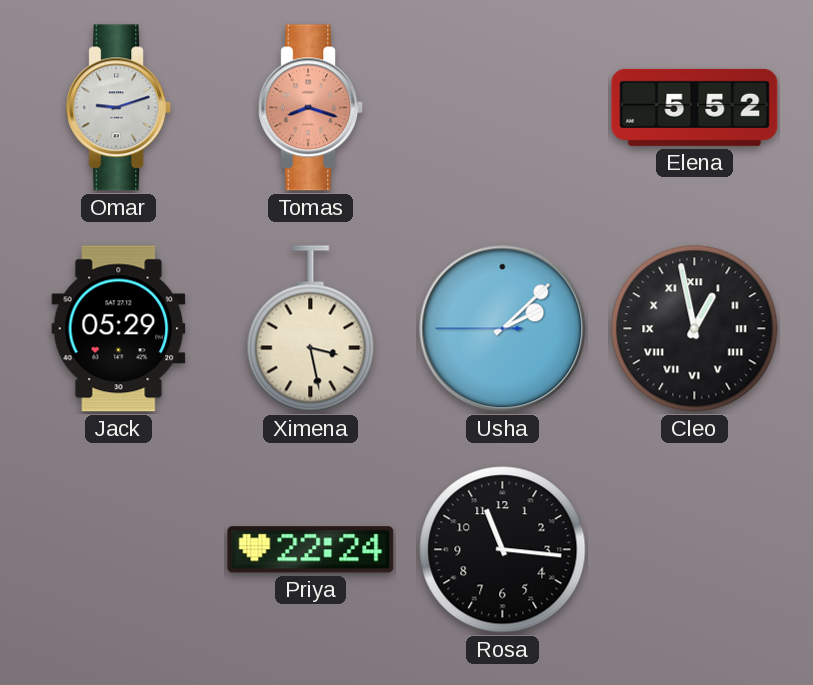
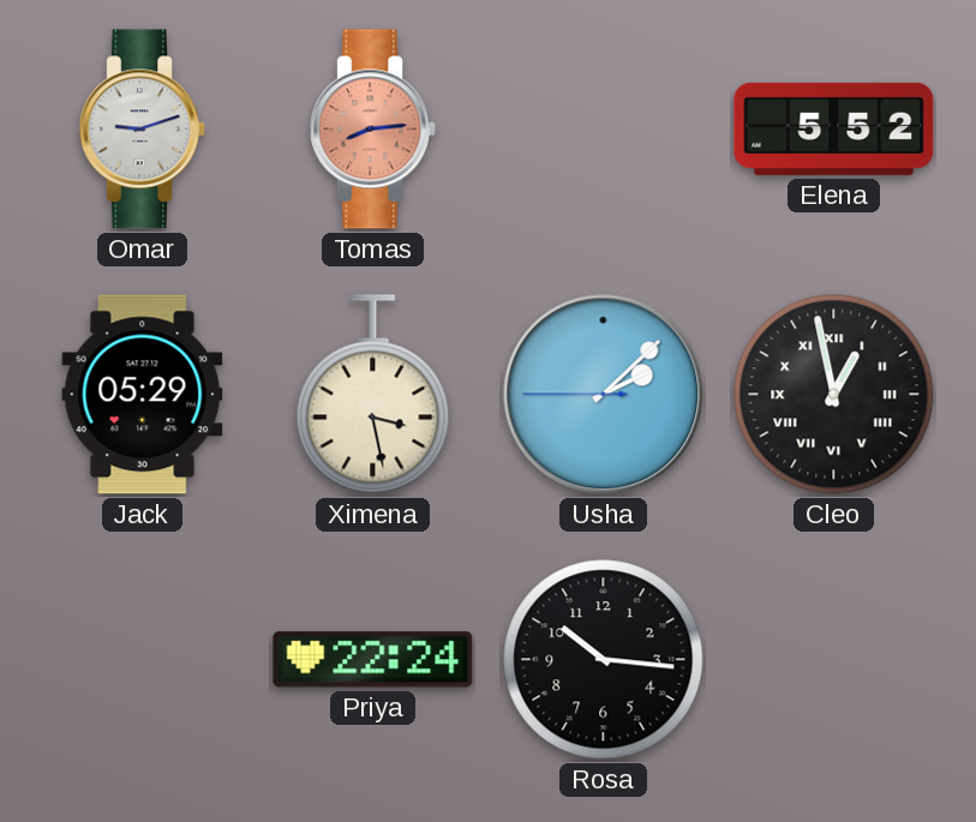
Tomas: 8:18 -> 8:14 (373, 130)
Rosa: 11:16 -> 10:16 (604, 660)
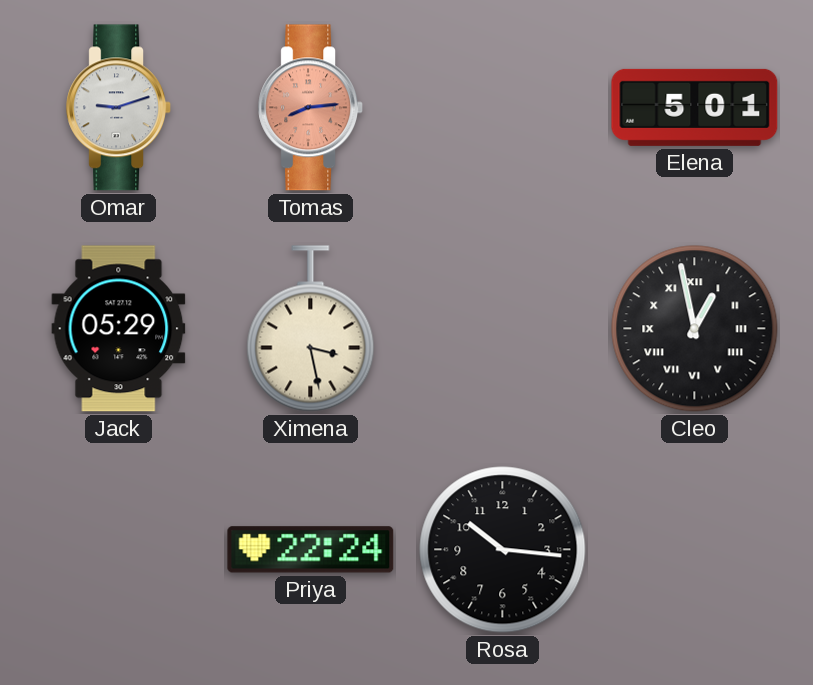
Elena: 5:52 -> 5:01 (695, 107)
Usha: 2:07 -> none (604, 395)
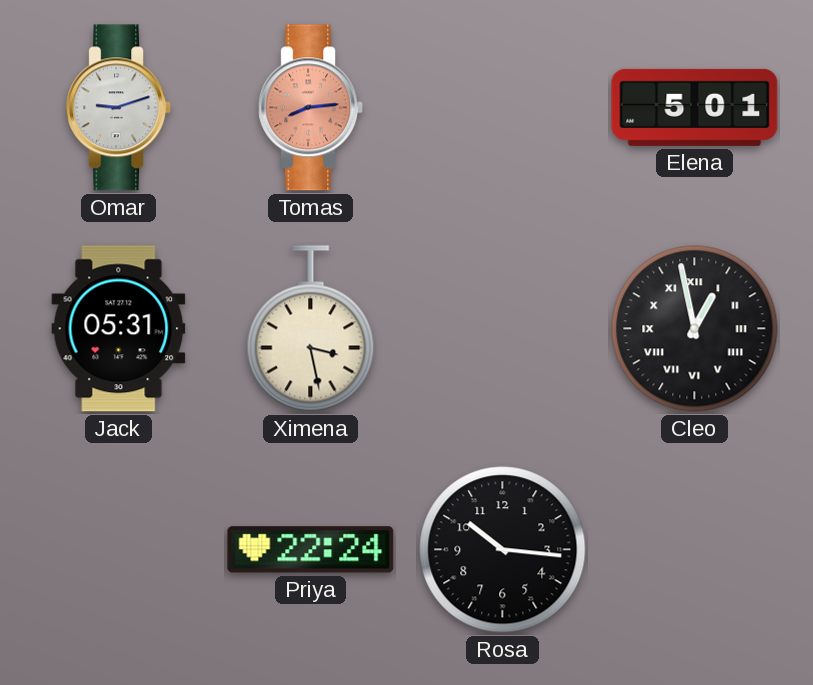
Jack: 05:29 -> 05:31 (119, 329)
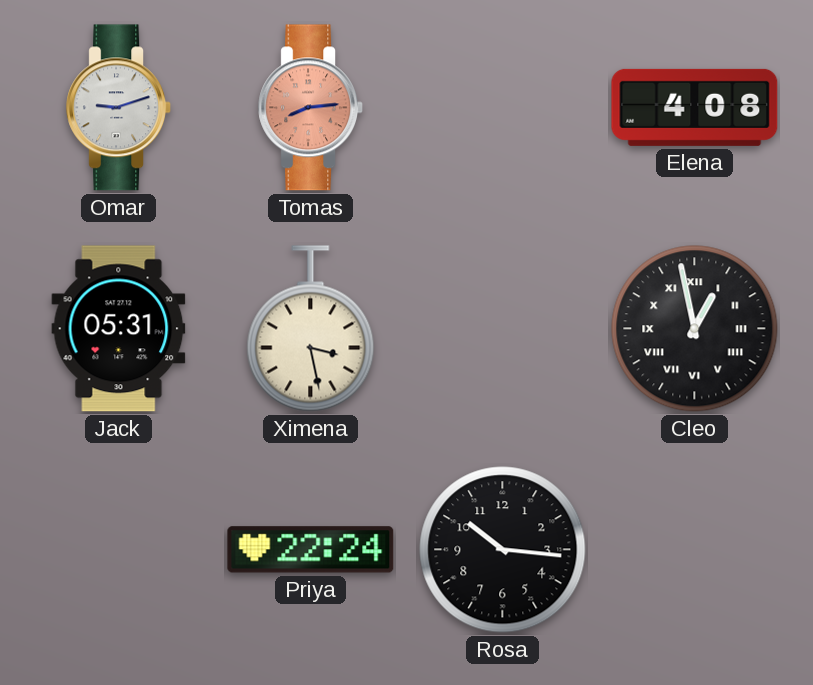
Elena: 5:01 -> 4:08 (695, 107)
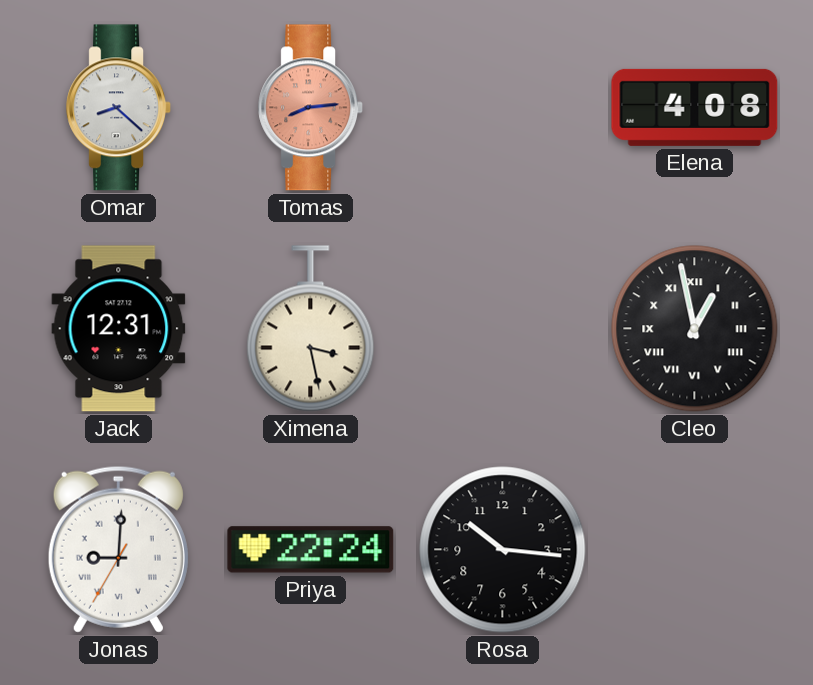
Omar: 9:12 -> 8:22 (119, 108)
Jack: 05:31 -> 12:31 (119, 329)
Jonas: none -> 9:00 (118, 549)
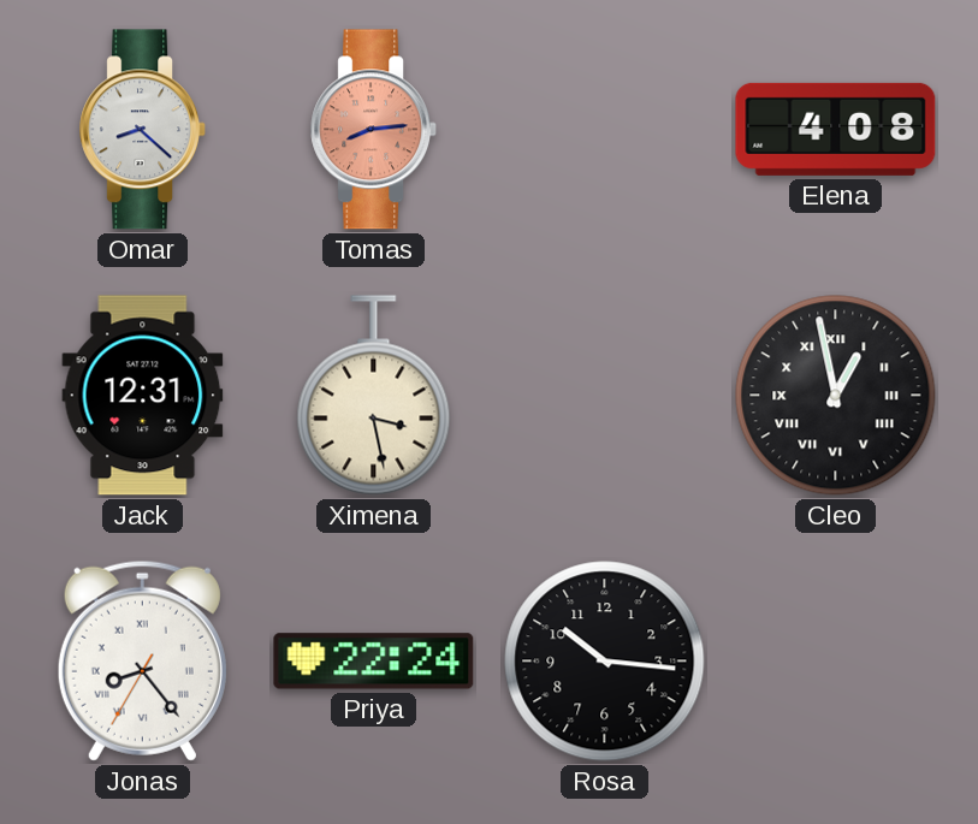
Jonas: 9:00 -> 8:23 (142, 660)
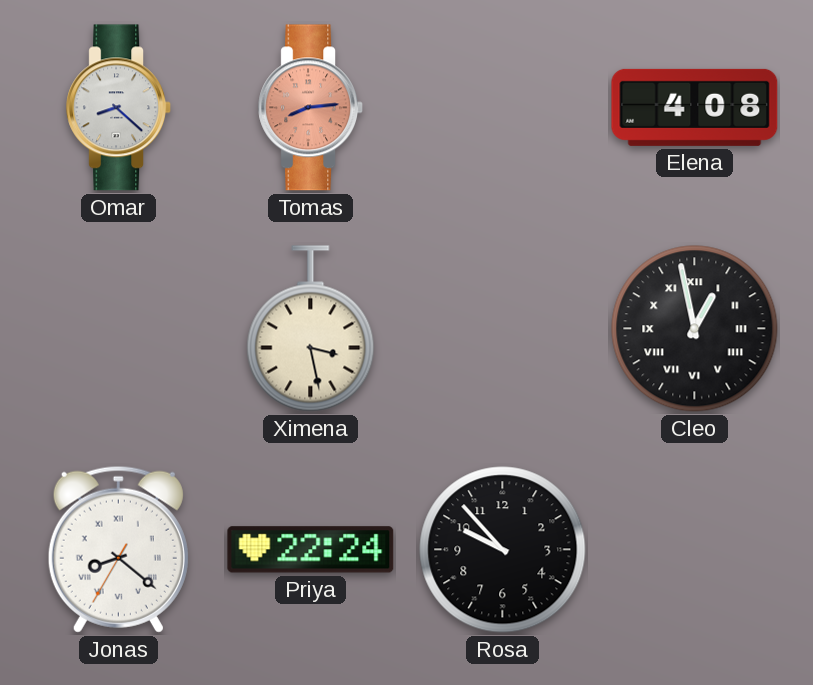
Jack: 12:31 -> none (143, 396)
Jonas: 8:23 -> 8:21 (118, 549)
Rosa: 10:16 -> 9:53 (503, 550)
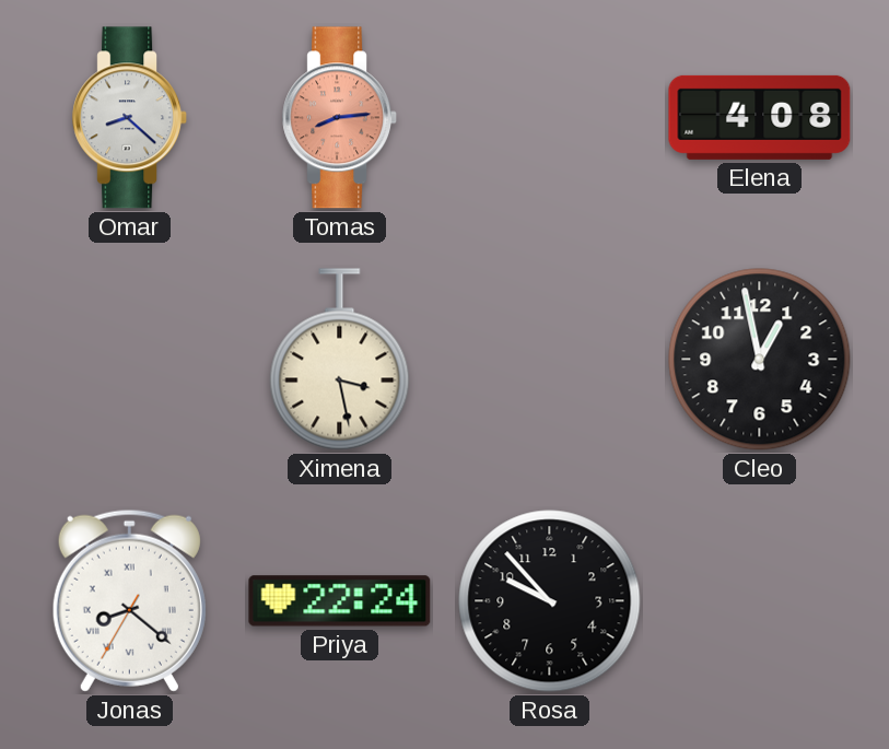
Cleo numerals: Roman -> Arabic (760, 360)
